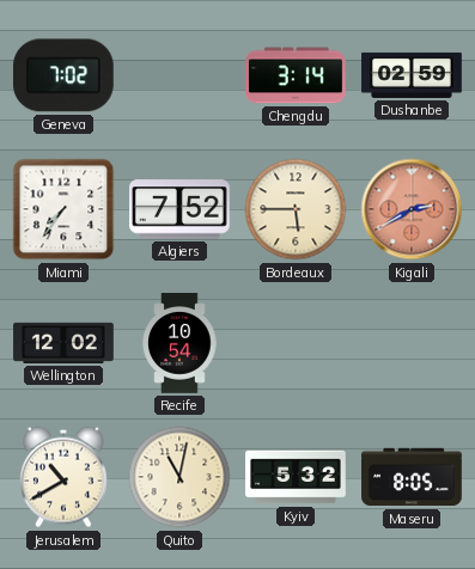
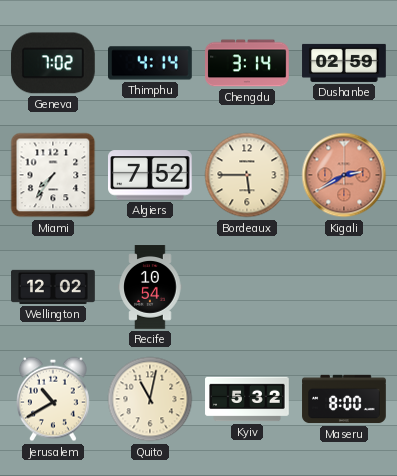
Thimphu: none -> 4:14 (151, 63)
Maseru: 8:05 -> 8:00 (344, 399)
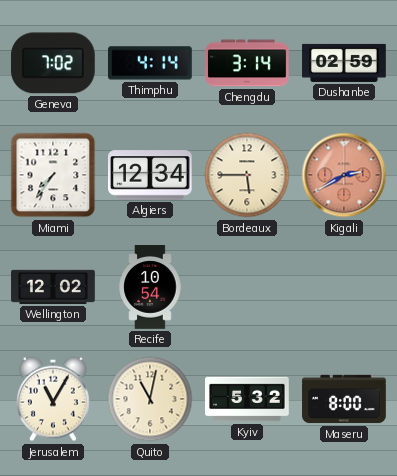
Algiers: 7:52 -> 12:34 (151, 175)
Jerusalem: 10:40 -> 11:05 (54, 399)
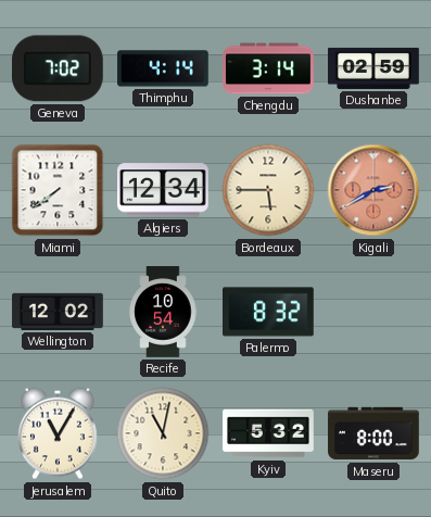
Miami: 7:36 -> 7:39 (58, 190)
Palermo: none -> 8:32 (269, 312)
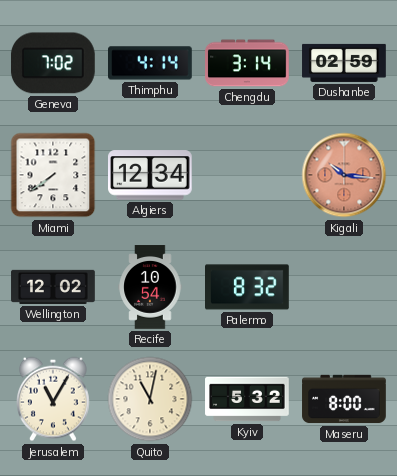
Bordeaux: 5:45 -> none (268, 190)
Kigali: 2:40 -> 10:16 (344, 175)
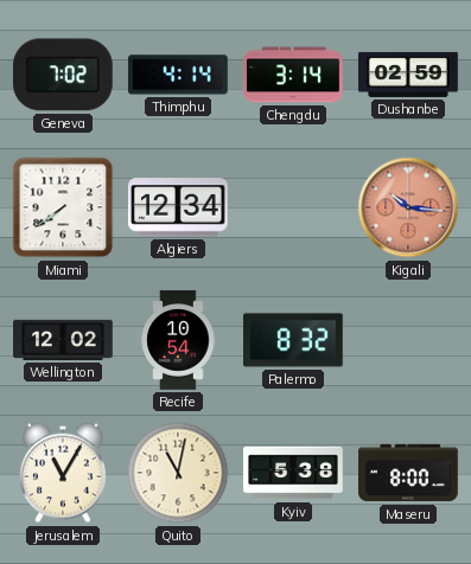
Kyiv: 5:32 -> 5:38 (293, 473)
